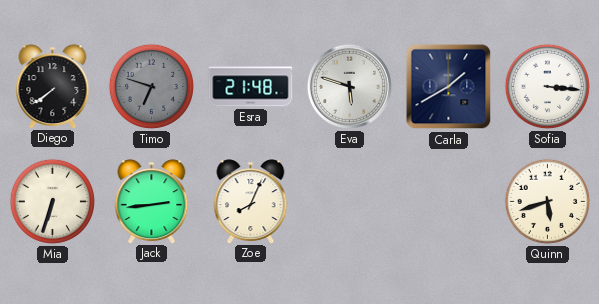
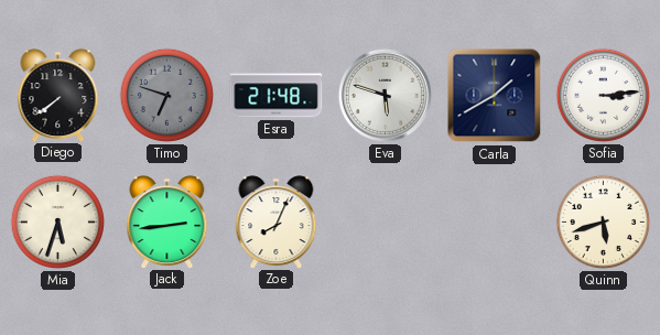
Sofia: 3:16 -> 3:14 (603, 95)
Mia: 6:33 -> 5:33 (57, 221)
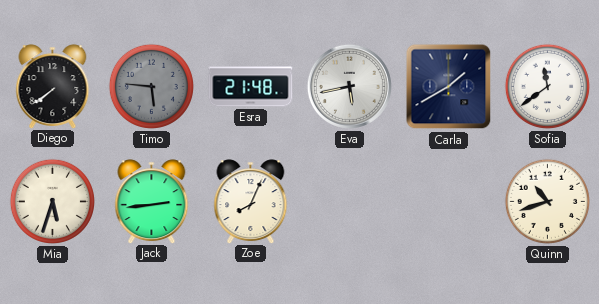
Timo: 6:48 -> 5:46 (151, 86)
Eva: 5:48 -> 5:43 (349, 86)
Sofia: 3:14 -> 11:39 (547, 86)
Quinn: 5:42 -> 10:42 (547, 201)
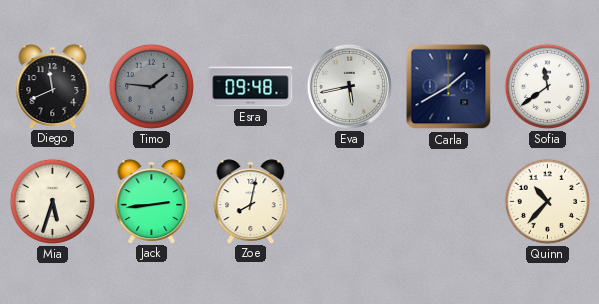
Diego: 7:39 -> 11:41 (53, 86)
Timo: 5:46 -> 1:46 (151, 86)
Esra: 21:48 -> 09:48 (251, 87)
Zoe: 8:04 -> 8:02 (251, 201)
Quinn: 10:42 -> 10:37 (547, 201)
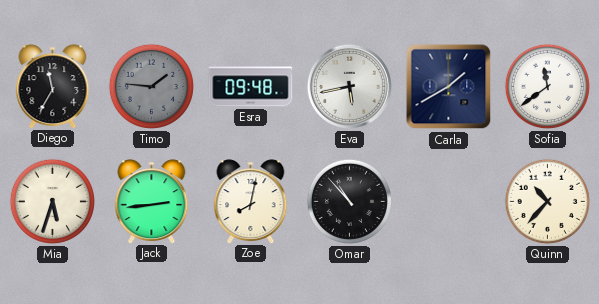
Diego: 11:41 -> 11:35 (53, 86)
Omar: none -> 10:53 (349, 201)
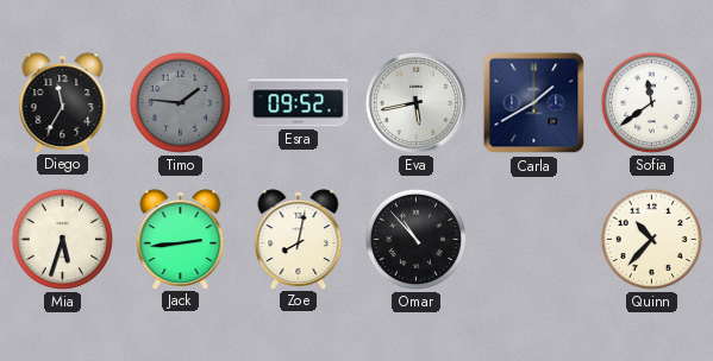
Esra: 09:48 -> 09:52 (299, 103)
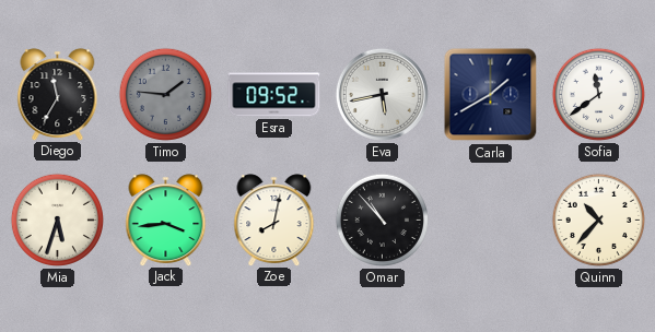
Jack: 2:44 -> 3:44 (166, 220)
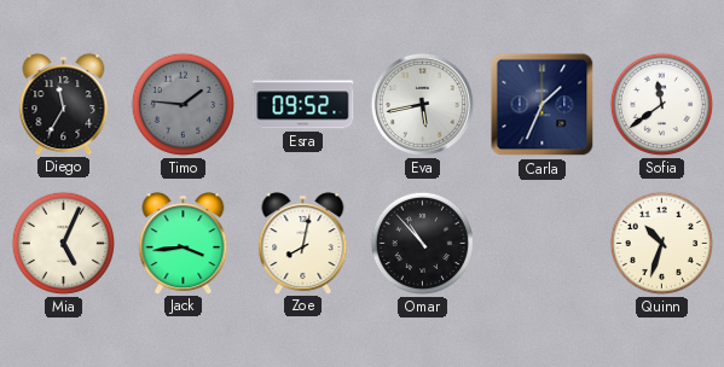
Carla: 1:40 -> 1:34 (543, 105)
Mia: 5:33 -> 5:04 (63, 243)
Quinn: 10:37 -> 10:33 (661, 243)
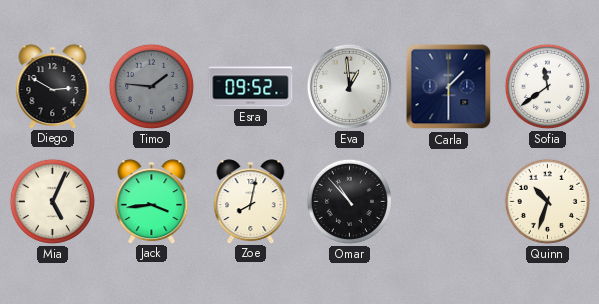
Diego: 11:35 -> 2:50 (53, 86)
Eva: 5:43 -> 12:59 (349, 86)
Carla: 1:34 -> 1:30 (449, 87)
